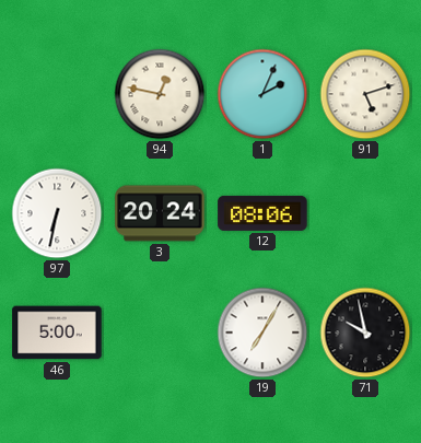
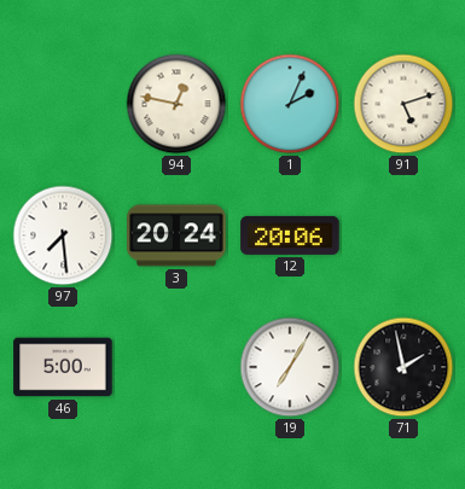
97: 6:32 -> 7:29 (63, 235)
12: 08:06 -> 20:06 (290, 235)
71: 9:58 -> 1:58 (403, 367)
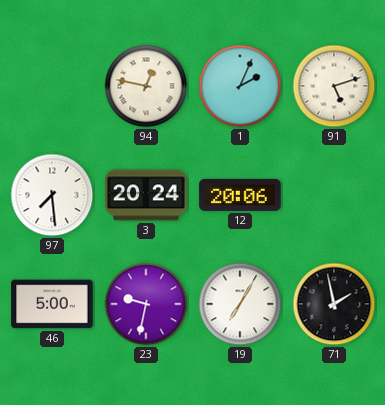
23: none -> 9:32 (146, 304)
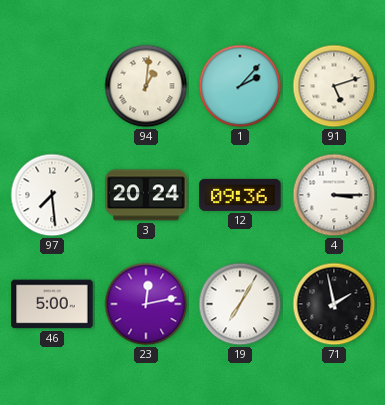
94: 12:47 -> 1:01 (146, 86)
1: 2:04 -> 2:07 (240, 86)
12: 20:06 -> 09:36 (240, 195)
4: none -> 3:15 (334, 195)
23: 9:32 -> 12:13 (146, 304)
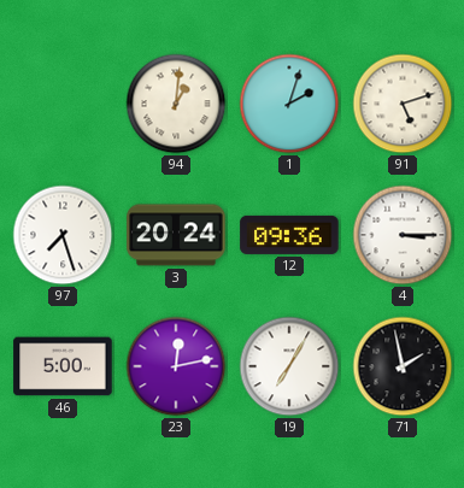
1: 2:07 -> 2:03 (289, 104)
97: 7:29 -> 7:27 (63, 235)
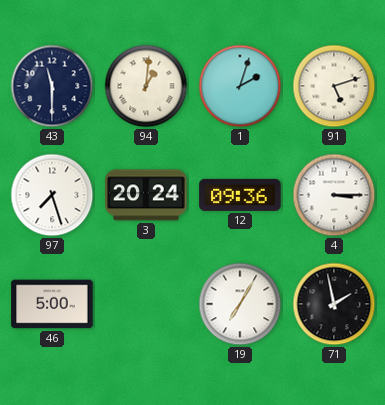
43: none -> 11:30 (52, 86)
23: 12:13 -> none (176, 366)
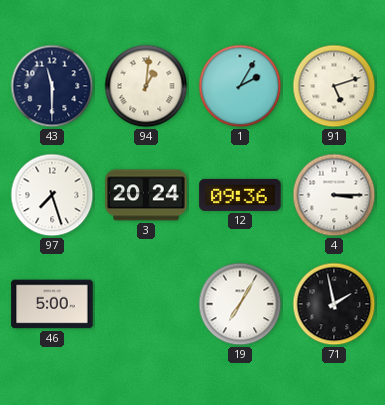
1: 2:03 -> 2:05 (240, 86)
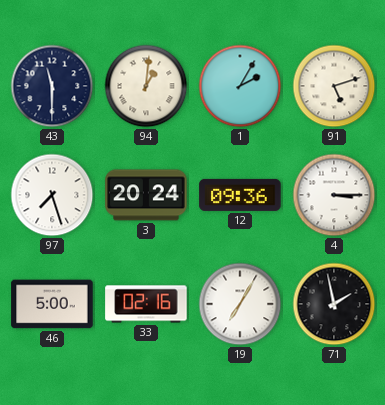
33: none -> 02:16 (146, 304)
